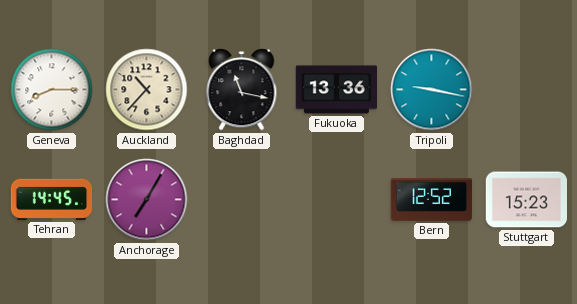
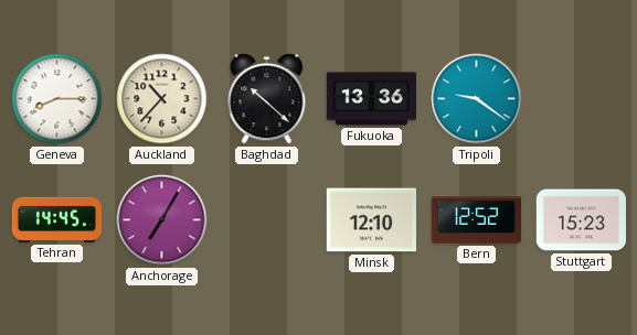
Baghdad: 11:17 -> 10:22 (267, 99)
Tripoli: 9:17 -> 9:21 (477, 99)
Minsk: none -> 12:10 (371, 220)
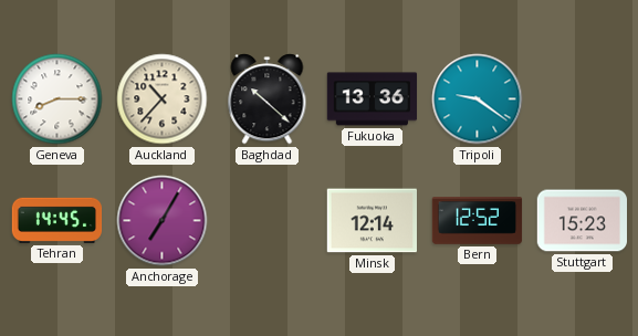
Minsk: 12:10 -> 12:14 (372, 221)
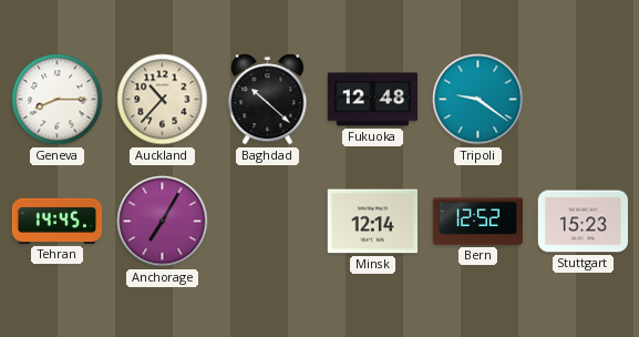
Fukuoka: 13:36 -> 12:48 (373, 100)
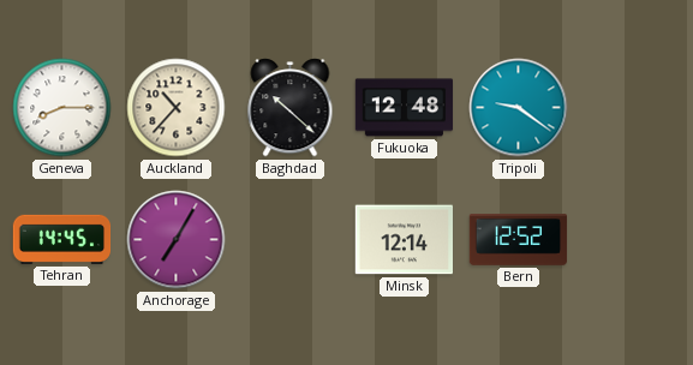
Stuttgart: 15:23 -> none (583, 222)
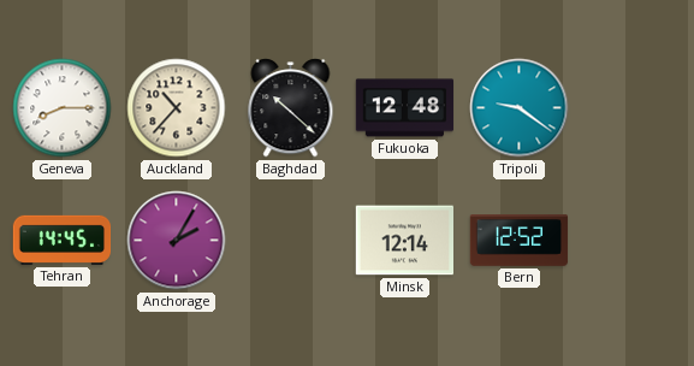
Anchorage: 7:05 -> 2:05 (177, 241)
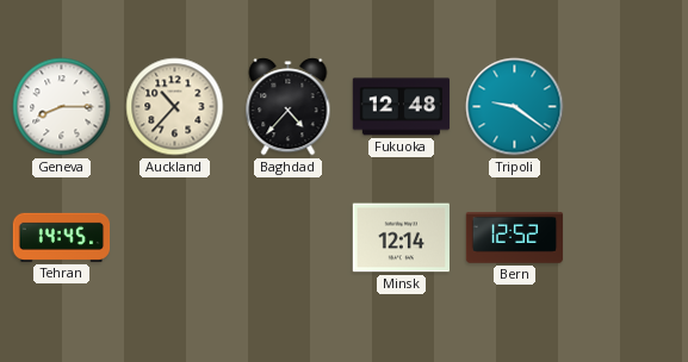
Baghdad: 10:22 -> 4:37 (289, 107)
Anchorage: 2:05 -> none (177, 241)
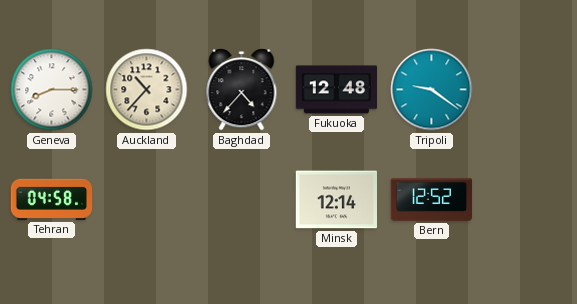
Tehran: 14:45 -> 04:58 (52, 199)
